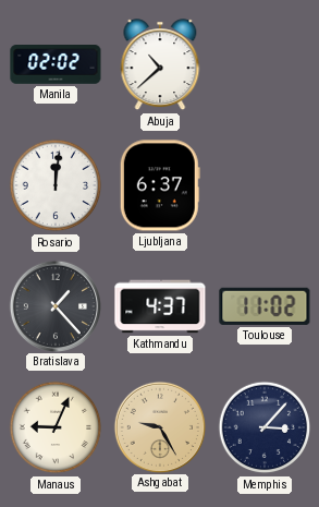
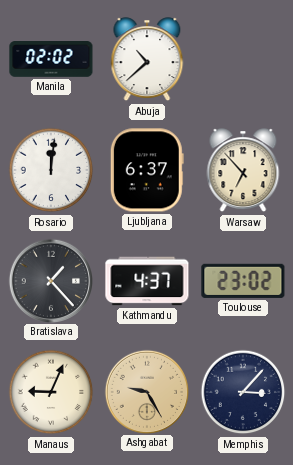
Warsaw: none -> 6:53 (243, 171)
Toulouse: 11:02 -> 23:02 (243, 281)
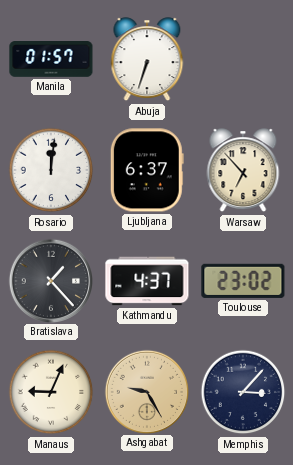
Manila: 02:02 -> 01:57 (51, 60)
Abuja: 10:38 -> 6:33 (147, 60)
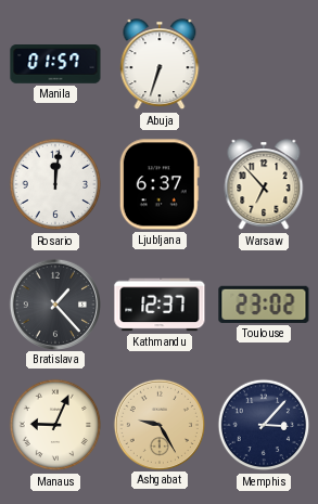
Kathmandu: 4:37 -> 12:37 (160, 305)
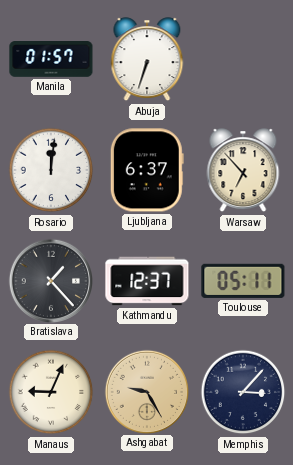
Toulouse: 23:02 -> 05:11 (243, 281)
